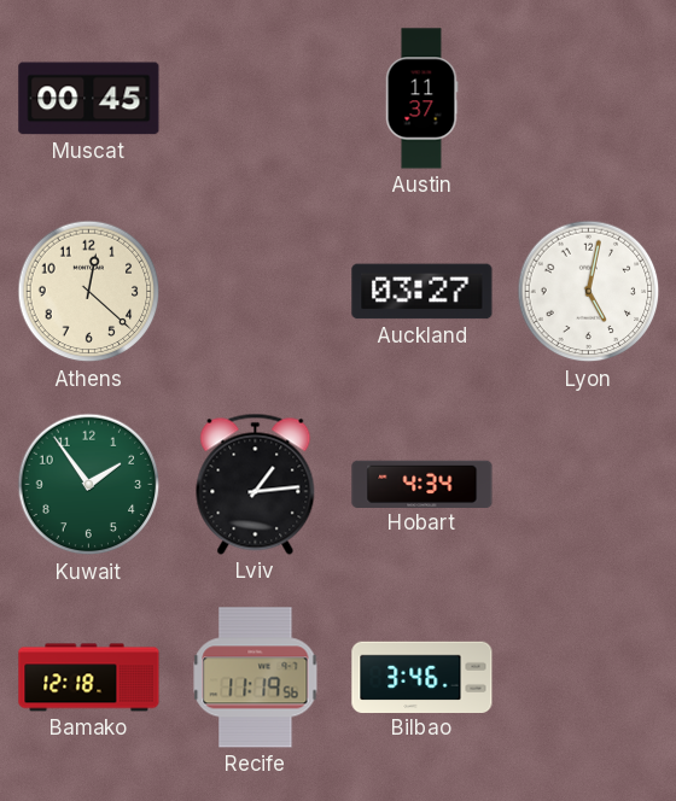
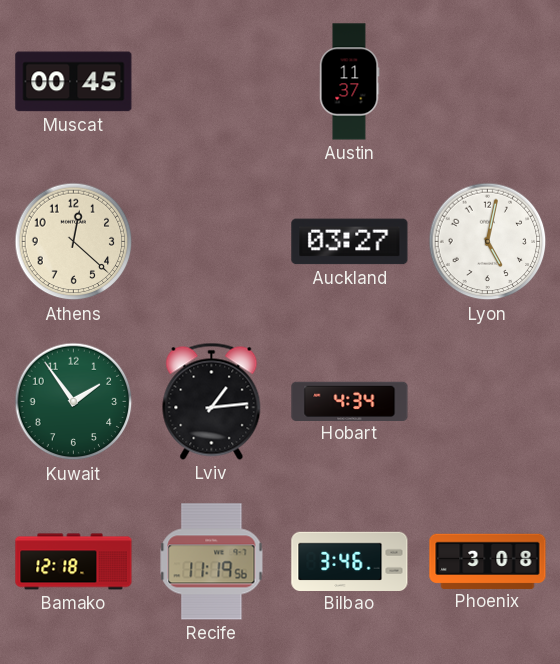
Phoenix: none -> 3:08 (488, 561)
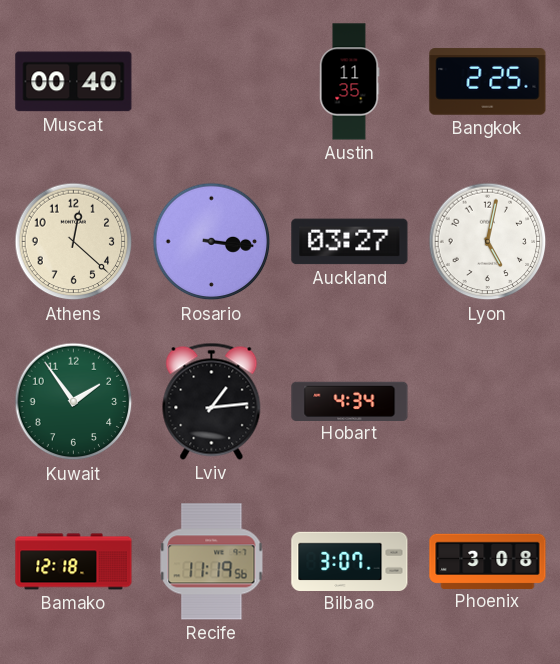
Muscat: 00:45 -> 00:40 (74, 82)
Austin: 11:37 -> 11:35 (349, 82)
Bangkok: none -> 2:25 (488, 82)
Rosario: none -> 3:16 (212, 242)
Bilbao: 3:46 -> 3:07 (350, 561)
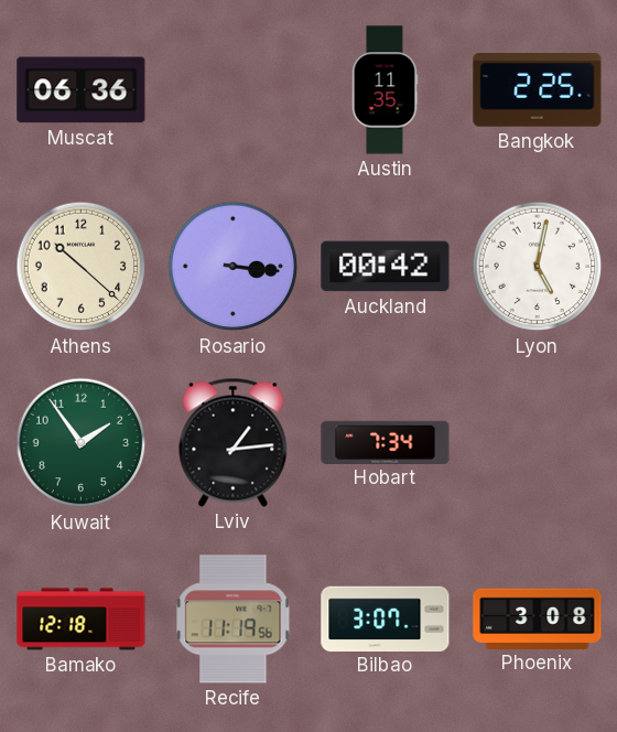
Muscat: 00:40 -> 06:36 (82, 90)
Athens: 12:22 -> 10:22 (82, 267)
Auckland: 03:27 -> 00:42 (386, 267)
Hobart: 4:34 -> 7:34 (386, 442)
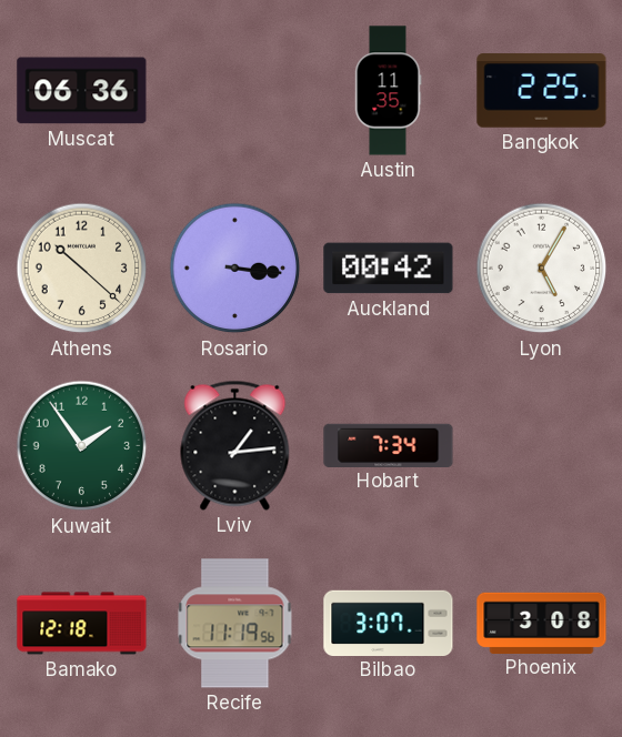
Lyon: 5:02 -> 5:05 (542, 269)
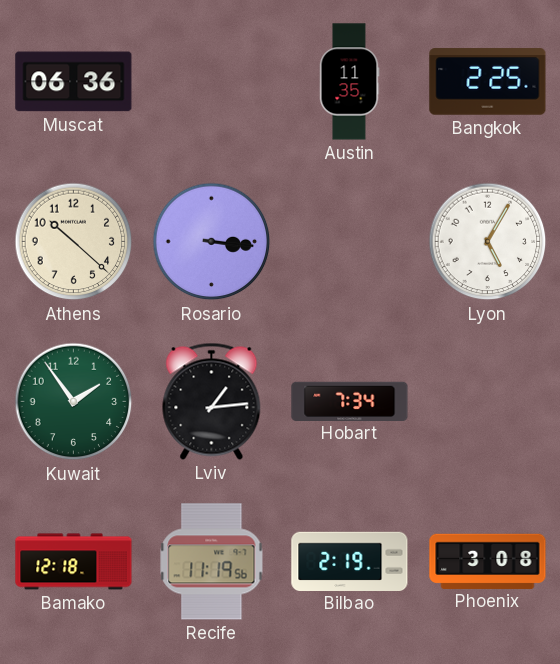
Auckland: 00:42 -> none (389, 269)
Bilbao: 3:07 -> 2:19 (350, 561)
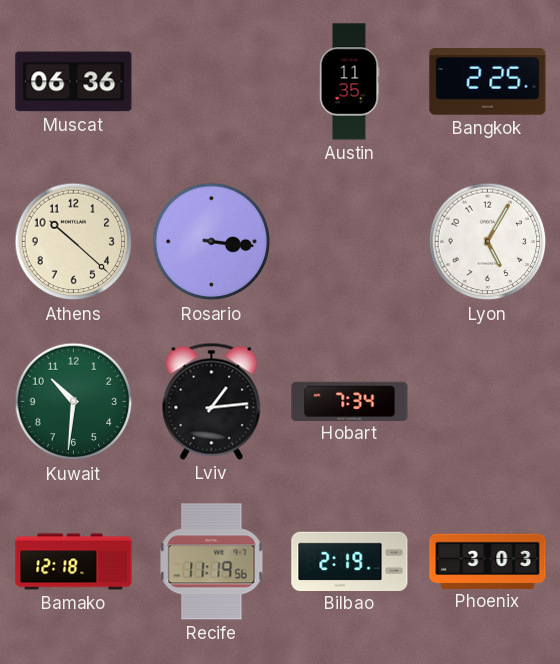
Kuwait: 1:54 -> 10:31 (74, 402)
Phoenix: 3:08 -> 3:03 (488, 561)
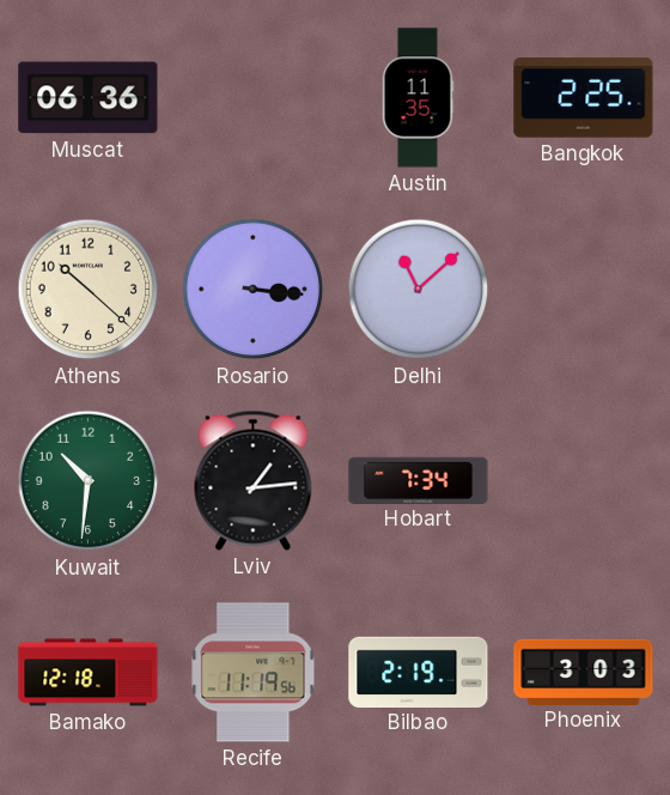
Delhi: none -> 11:08 (419, 290)
Lyon: 5:05 -> none (488, 242)
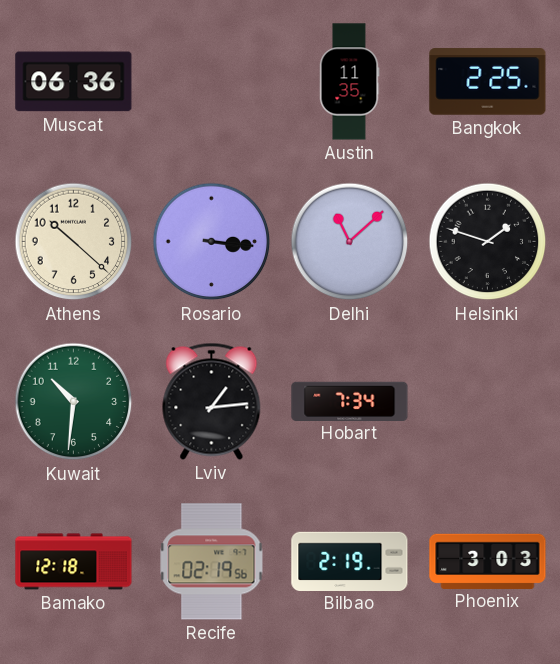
Helsinki: none -> 1:48 (488, 242)
Recife: 11:19 -> 02:19 (212, 562)
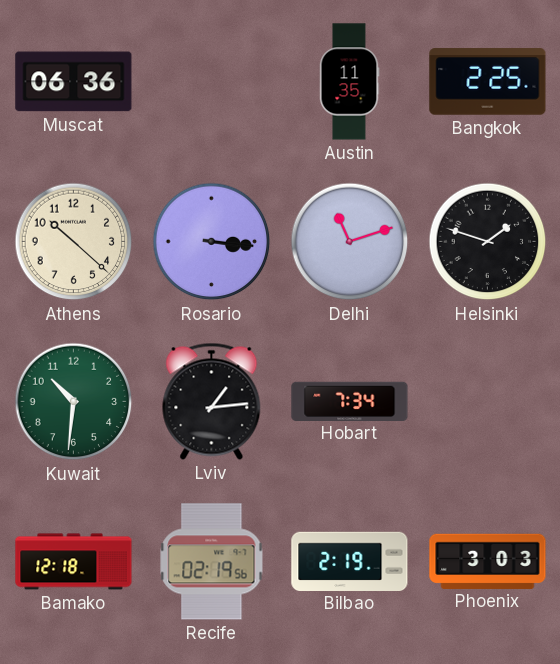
Delhi: 11:08 -> 11:12 (350, 242)
